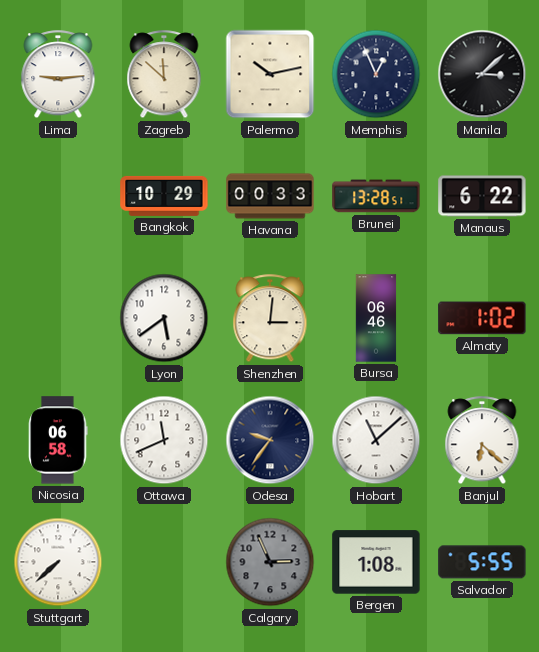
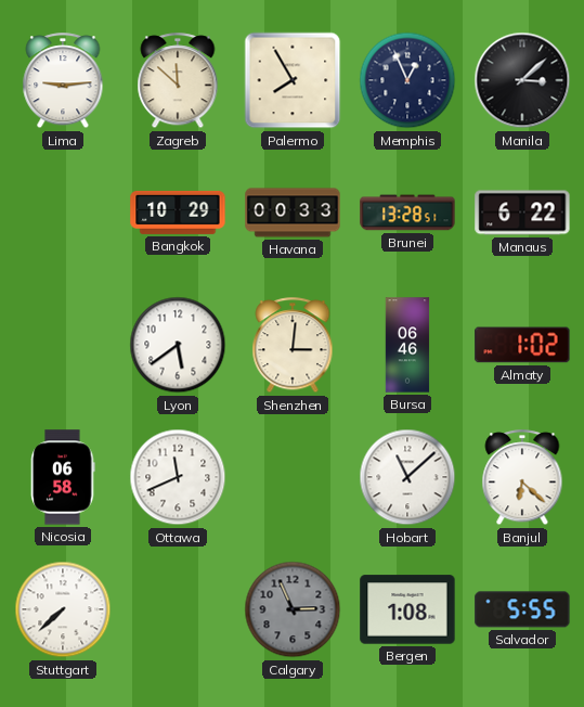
Palermo: 10:13 -> 7:55 (293, 80)
Odesa: 9:36 -> none (270, 440)
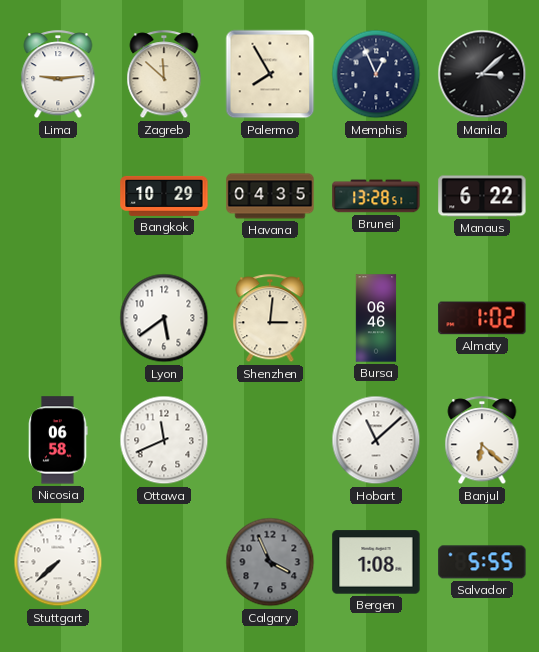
Havana: 00:33 -> 04:35 (270, 196)
Calgary: 2:56 -> 3:56 (270, 562)
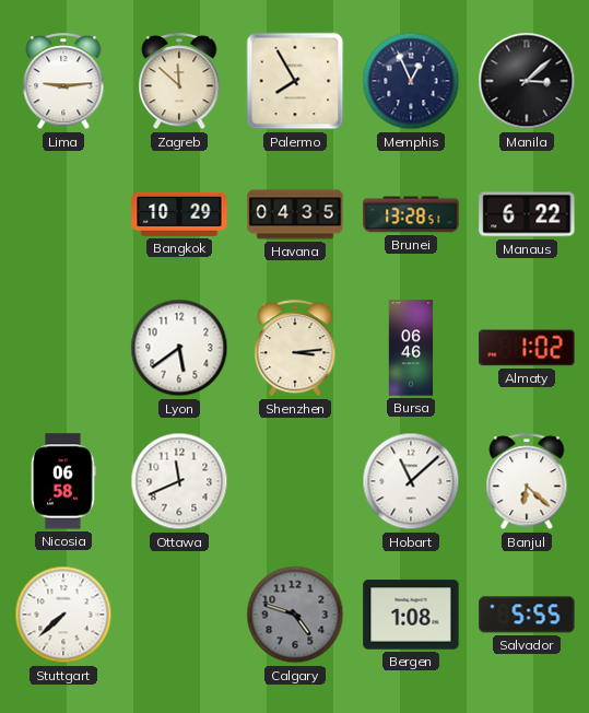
Shenzhen: 3:01 -> 3:14 (295, 349)
Calgary: 3:56 -> 4:48 (295, 615)
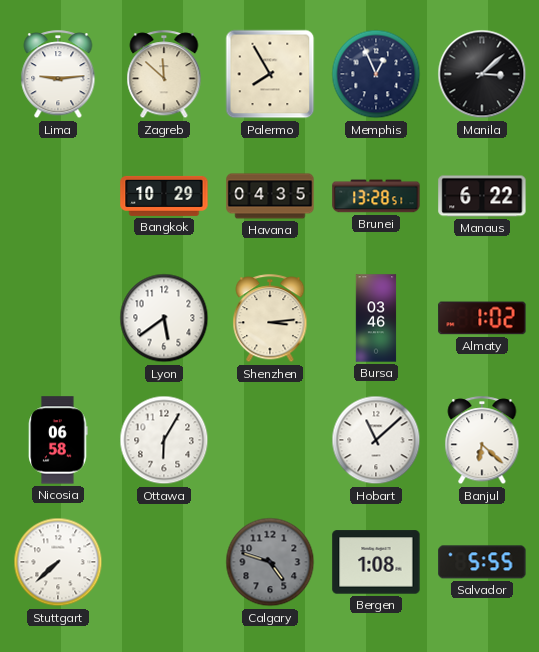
Bursa: 06:46 -> 03:46 (376, 318)
Ottawa: 11:41 -> 6:05 (164, 440)
